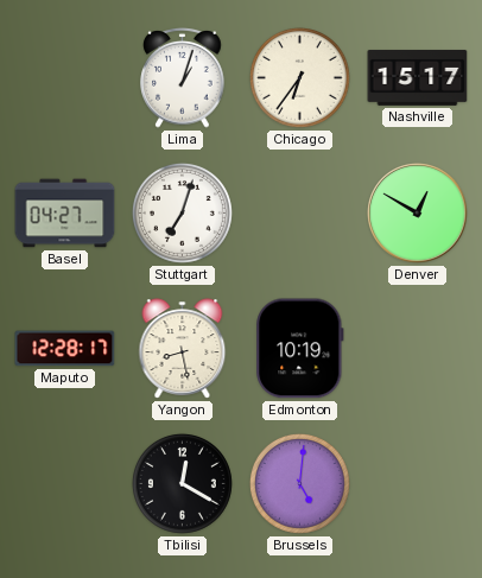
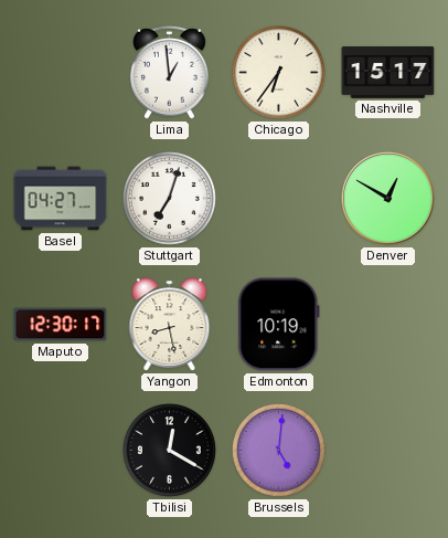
Lima: 1:03 -> 12:59 (170, 72)
Maputo: 12:28 -> 12:30 (61, 325)
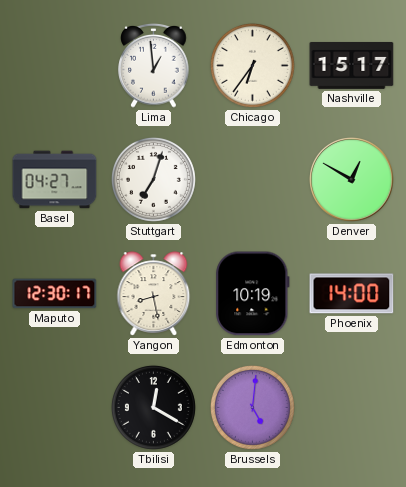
Phoenix: none -> 14:00 (352, 294)
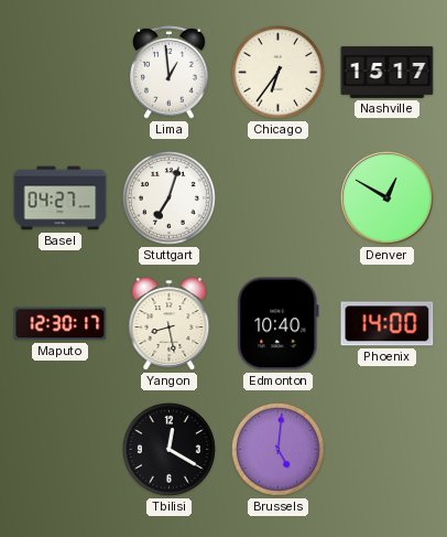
Edmonton: 10:19 -> 10:40 (279, 324)
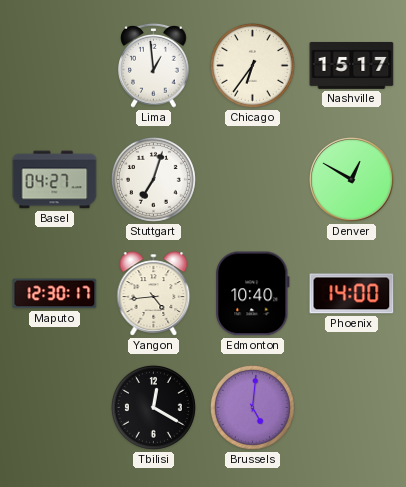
Yangon: 8:28 -> 4:44 (154, 294)
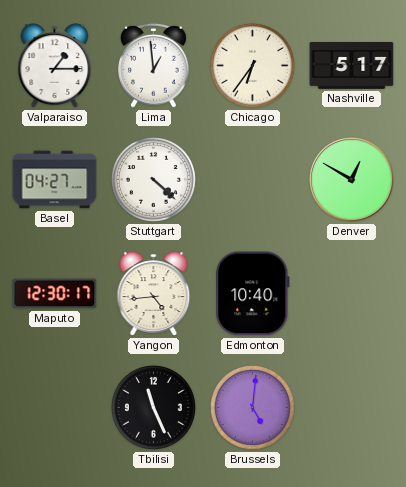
Valparaiso: none -> 1:15 (55, 66)
Nashville: 15:17 -> 5:17 (352, 65)
Stuttgart: 7:03 -> 4:22 (153, 179)
Phoenix: 14:00 -> none (352, 294)
Tbilisi: 12:20 -> 11:26 (153, 407)
